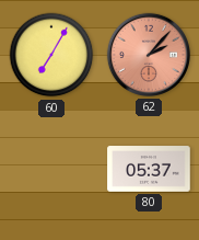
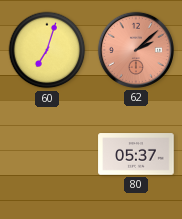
60: 7:05 -> 7:03 (47, 50)
62: 2:07 -> 2:08 (136, 50)
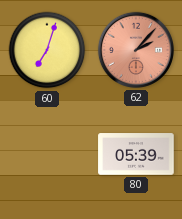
62: 2:08 -> 2:07 (136, 50)
80: 05:37 -> 05:39 (136, 154)
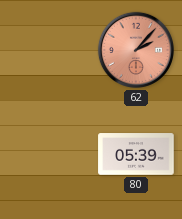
60: 7:03 -> none (47, 50)
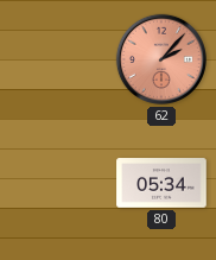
80: 05:39 -> 05:34 (161, 183)
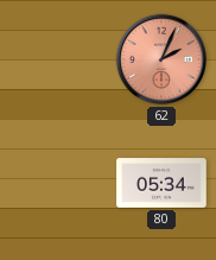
62: 2:07 -> 2:04 (161, 59)
